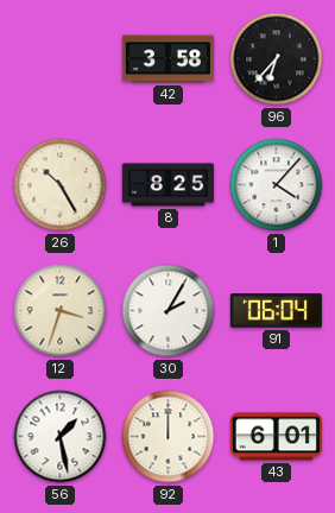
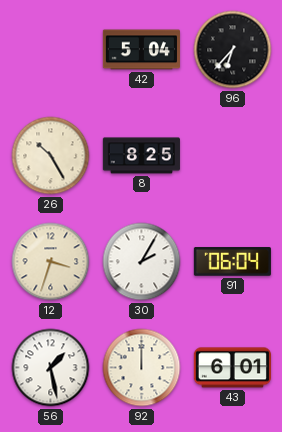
42: 3:58 -> 5:04 (141, 50)
1: 4:07 -> none (277, 185)
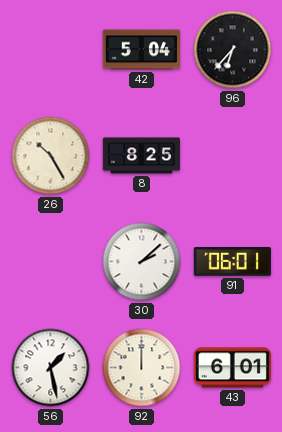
12: 3:33 -> none (51, 262)
30: 2:05 -> 2:08 (142, 262)
91: 06:04 -> 06:01 (232, 262)
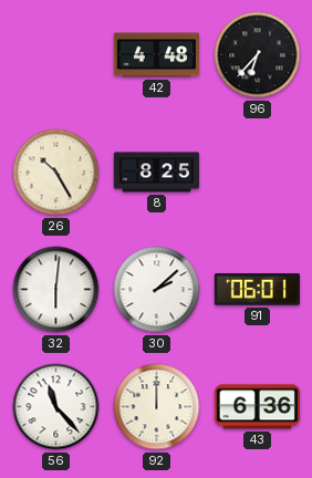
42: 5:04 -> 4:48 (156, 55)
32: none -> 6:01 (56, 290)
56: 1:28 -> 11:23 (56, 407)
43: 6:01 -> 6:36 (257, 407)
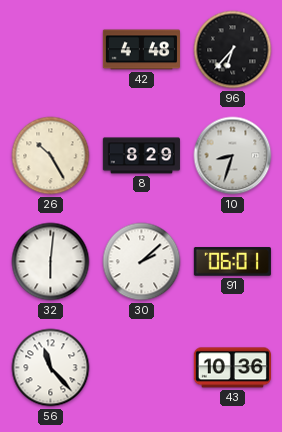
8: 8:25 -> 8:29 (141, 156)
10: none -> 8:33 (233, 156)
92: 12:00 -> none (157, 407)
43: 6:36 -> 10:36 (232, 368)
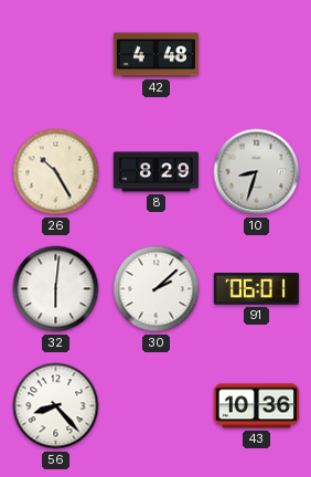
96: 6:37 -> none (233, 50)
56: 11:23 -> 8:23 (56, 406)
